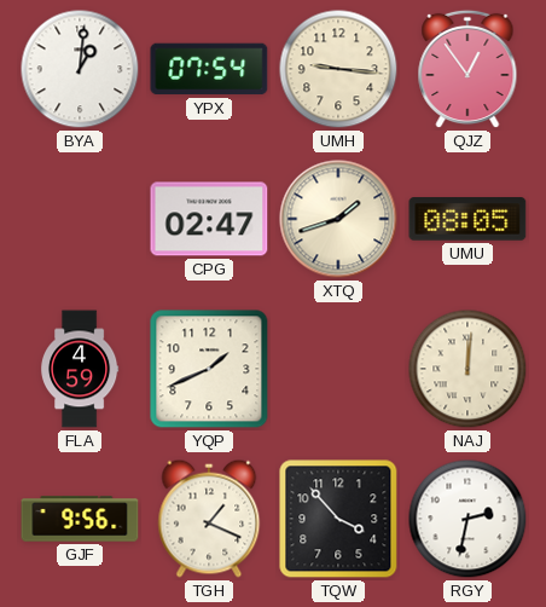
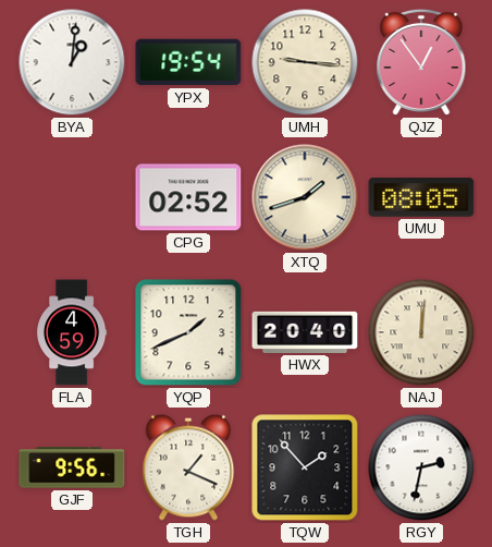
YPX: 07:54 -> 19:54 (188, 62)
CPG: 02:47 -> 02:52 (188, 197)
HWX: none -> 20:40 (305, 332)
TQW: 3:53 -> 1:53 (305, 467)
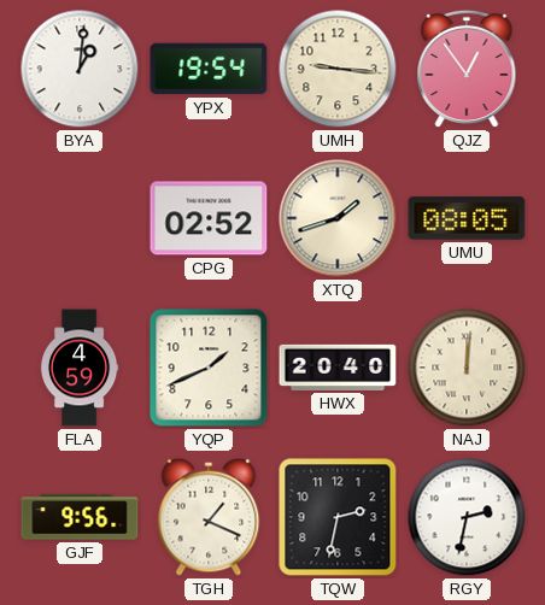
TQW: 1:53 -> 2:32 (338, 517)
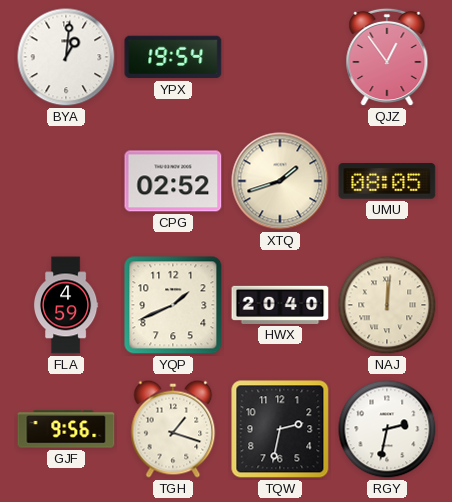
UMH: 9:16 -> none (338, 69)
TGH: 1:19 -> 1:18 (173, 429)
